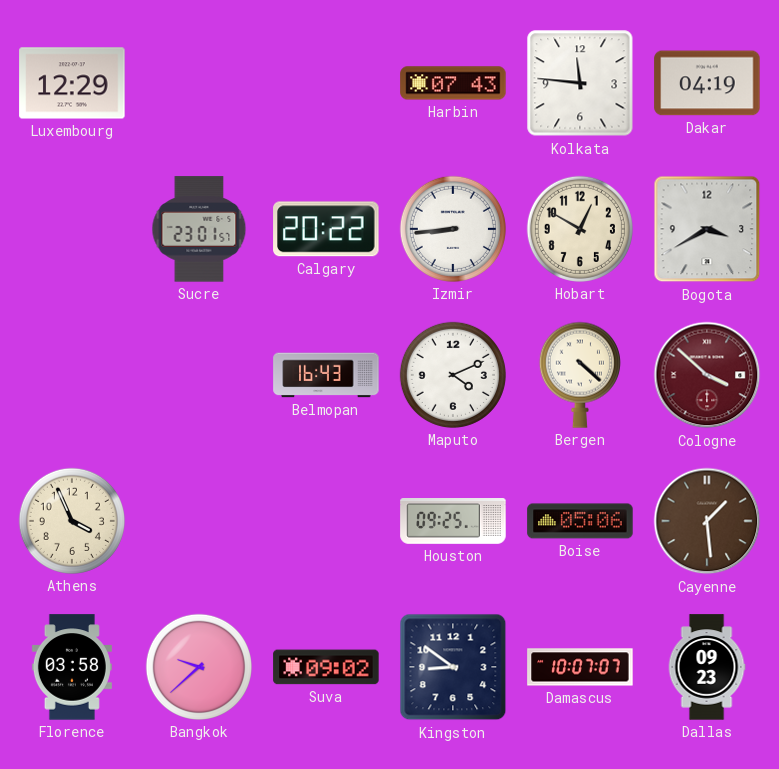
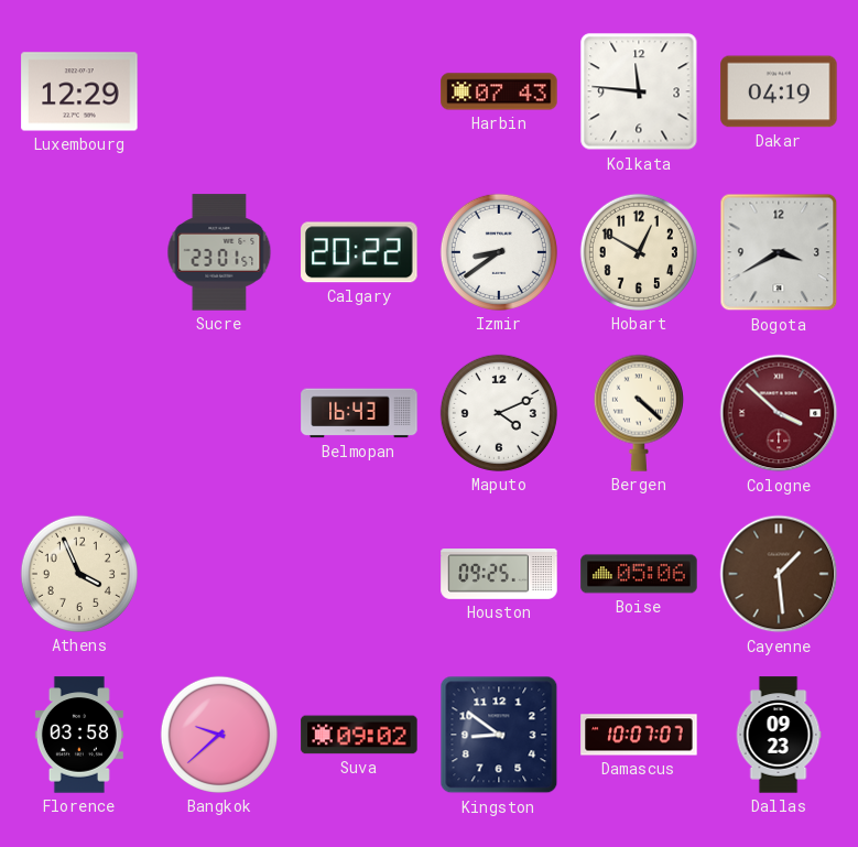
Izmir: 8:44 -> 8:39 (499, 252)
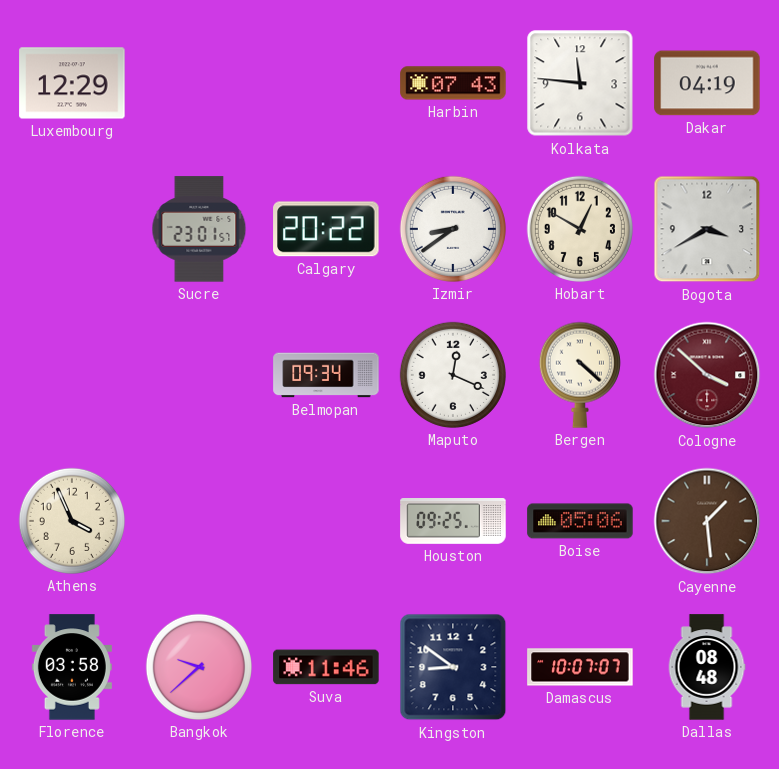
Belmopan: 16:43 -> 09:34 (326, 375)
Maputo: 4:11 -> 12:19 (453, 375)
Suva: 09:02 -> 11:46 (326, 667)
Dallas: 09:23 -> 08:48 (707, 667)
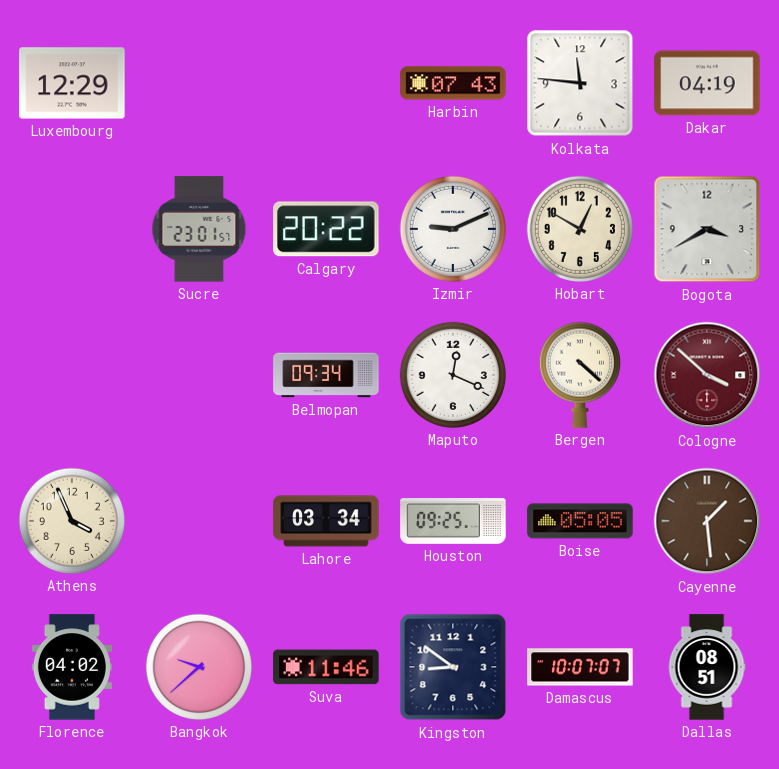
Izmir: 8:39 -> 9:11 (453, 229)
Lahore: none -> 03:34 (326, 521)
Boise: 05:06 -> 05:05 (580, 521)
Florence: 03:58 -> 04:02 (72, 667)
Dallas: 08:48 -> 08:51 (707, 667)
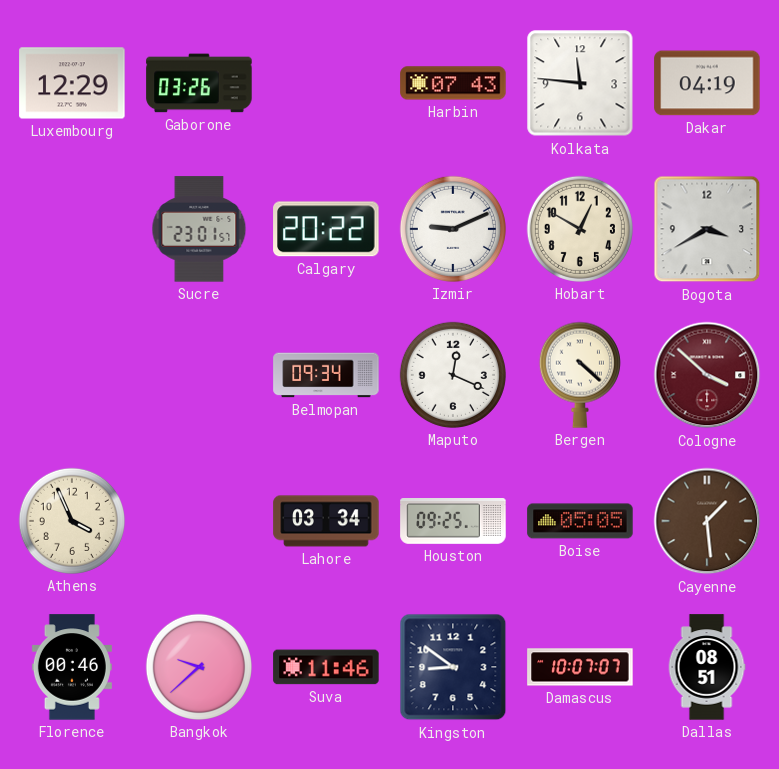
Gaborone: none -> 03:26 (199, 83)
Florence: 04:02 -> 00:46 (72, 667)
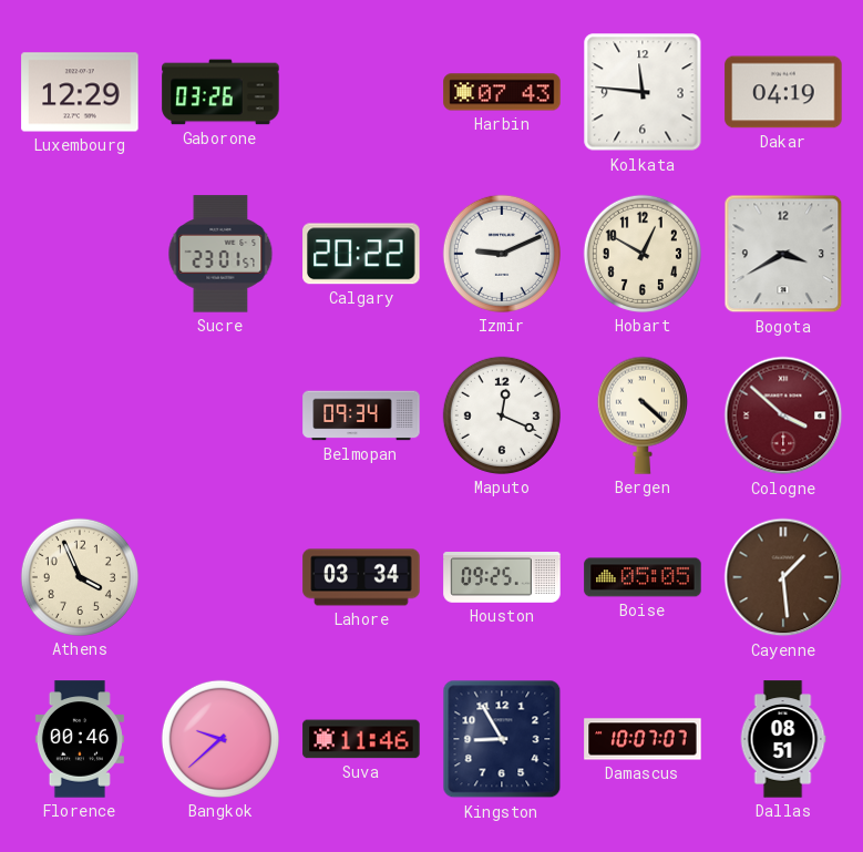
Kingston: 8:51 -> 8:55 (502, 739)
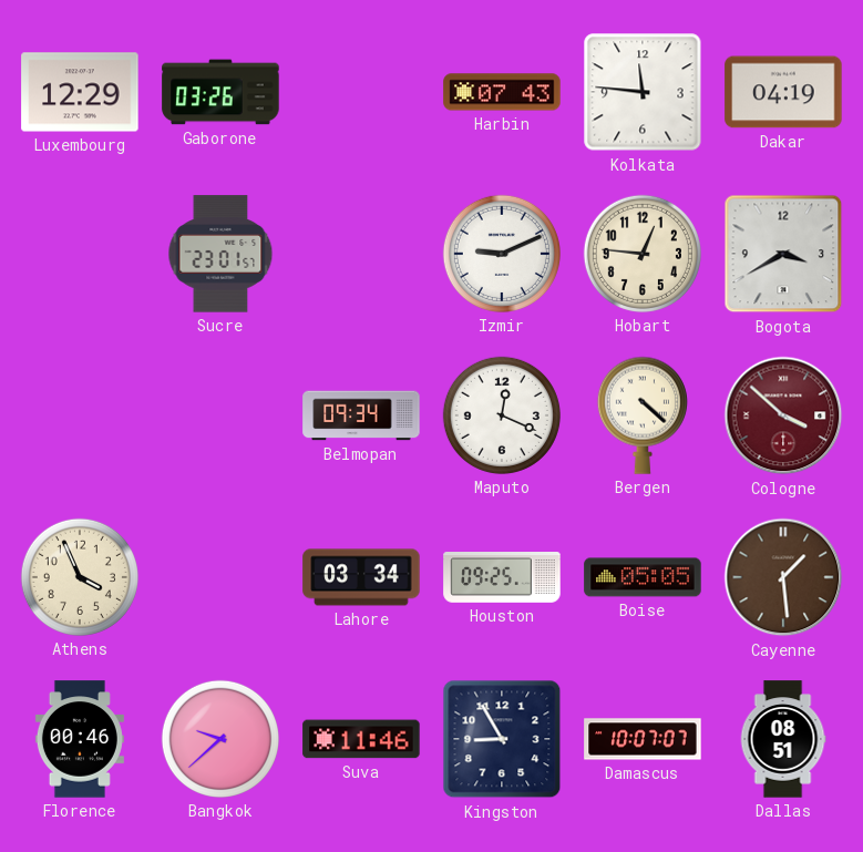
Calgary: 20:22 -> none (361, 254)
Hobart: 12:50 -> 12:46 (643, 254)
